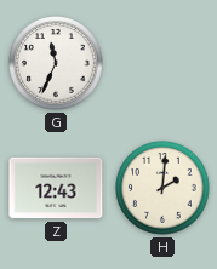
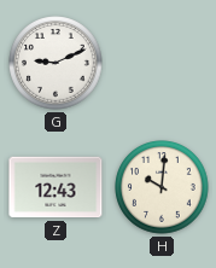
G: 11:34 -> 9:11 (56, 63)
H: 2:01 -> 10:01 (162, 187)
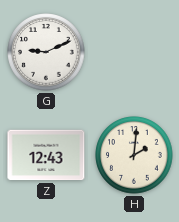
H: 10:01 -> 2:01 (134, 155)
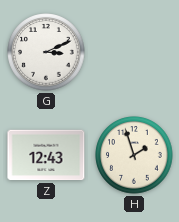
G: 9:11 -> 3:11 (46, 52)
H: 2:01 -> 1:57 (134, 155)
